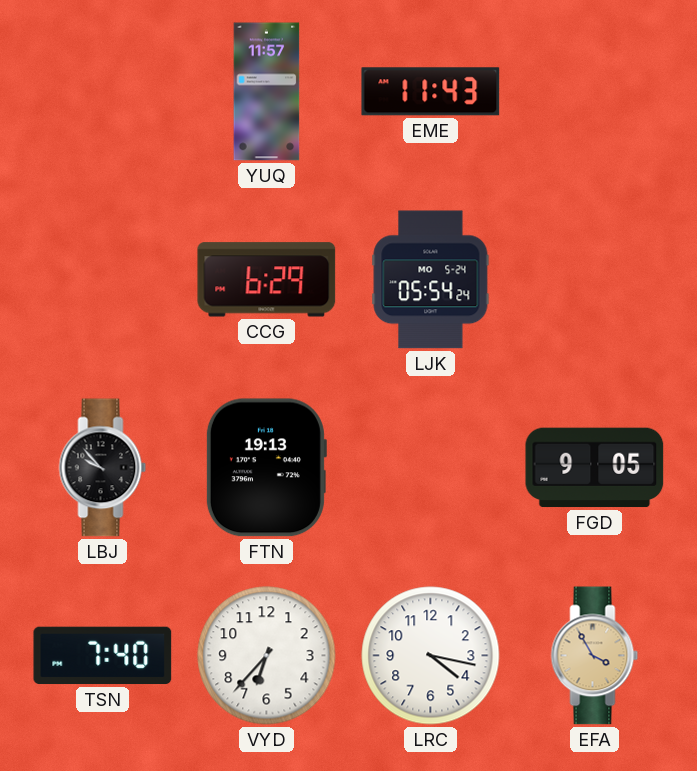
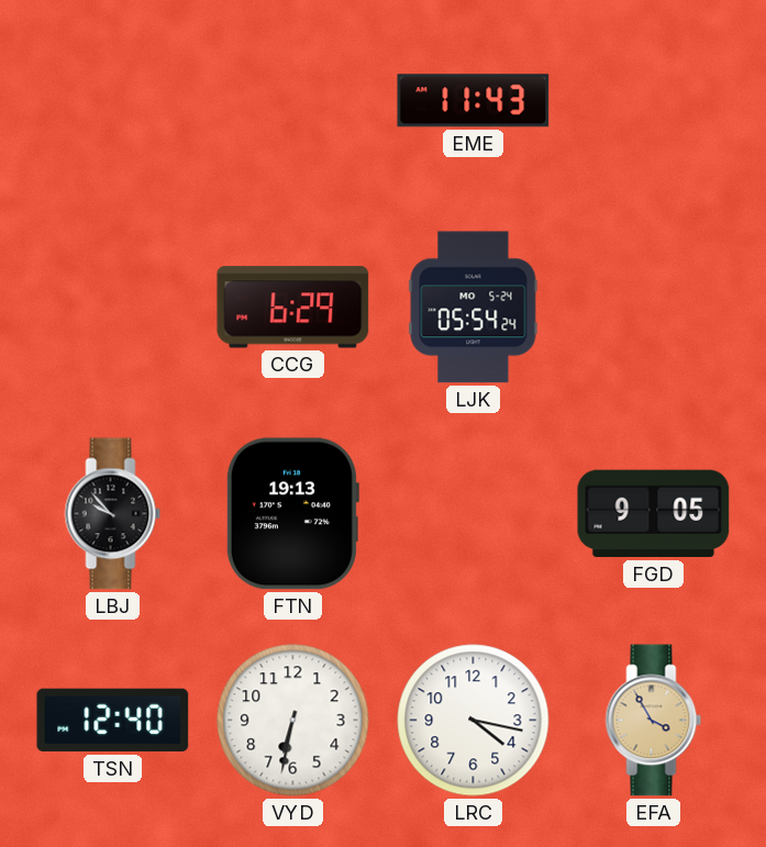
YUQ: 11:57 -> none (267, 92)
TSN: 7:40 -> 12:40 (113, 721)
VYD: 6:37 -> 6:32 (293, 721)
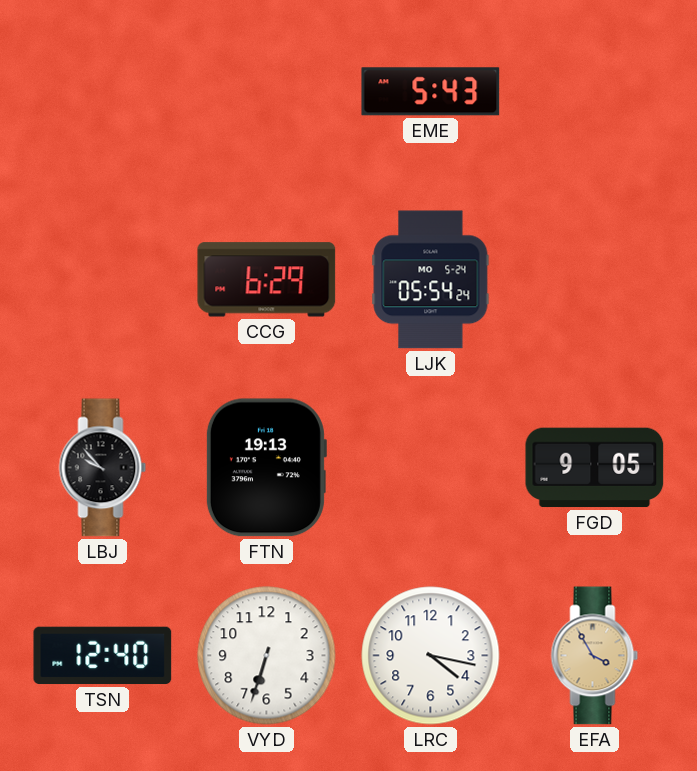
EME: 11:43 -> 5:43 (431, 92)
VYD: 6:32 -> 6:33 (267, 656)
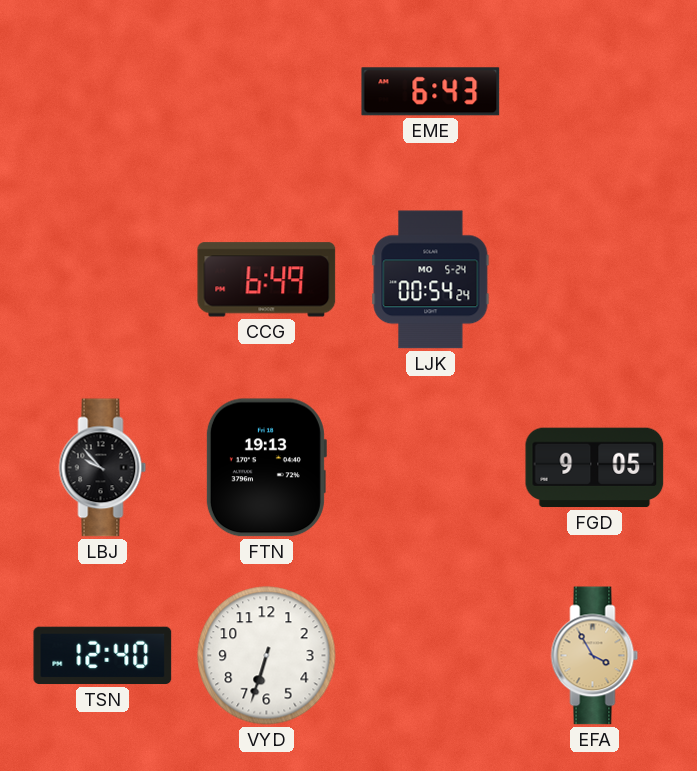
EME: 5:43 -> 6:43 (431, 92)
CCG: 6:29 -> 6:49 (267, 280)
LJK: 05:54 -> 00:54 (431, 280)
LRC: 4:17 -> none (431, 656)
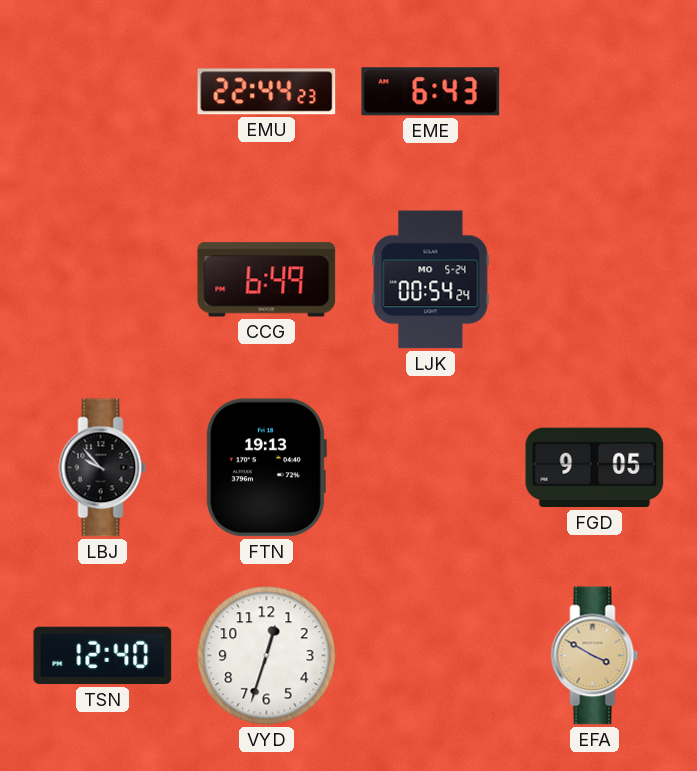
EMU: none -> 22:44 (267, 92)
VYD: 6:33 -> 12:33 (267, 656)
EFA: 3:55 -> 3:50 (595, 656)
